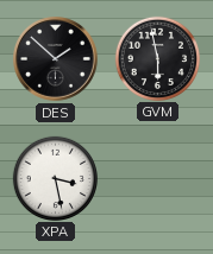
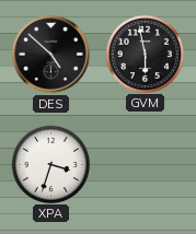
DES: 1:52 -> 4:52 (51, 55)
XPA: 3:28 -> 3:33 (50, 164)
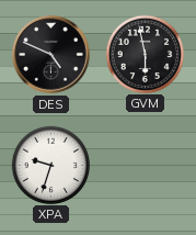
DES: 4:52 -> 4:49 (51, 55)
XPA: 3:33 -> 9:33 (50, 165)
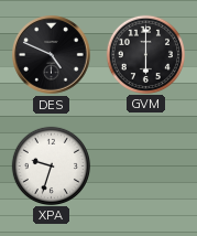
GVM: 5:58 -> 6:00 (145, 54)
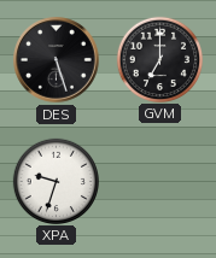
DES: 4:49 -> 5:27 (57, 60)
GVM: 6:00 -> 7:00 (159, 59)
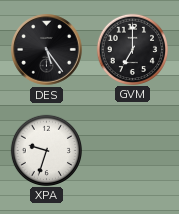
DES: 5:27 -> 5:24 (47, 50)
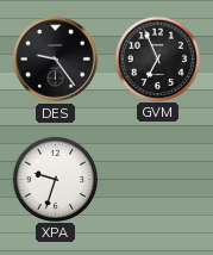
DES: 5:24 -> 9:24 (56, 60)
GVM: 7:00 -> 6:56 (157, 58)
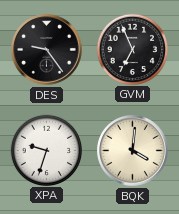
BQK: none -> 4:01 (133, 151)
